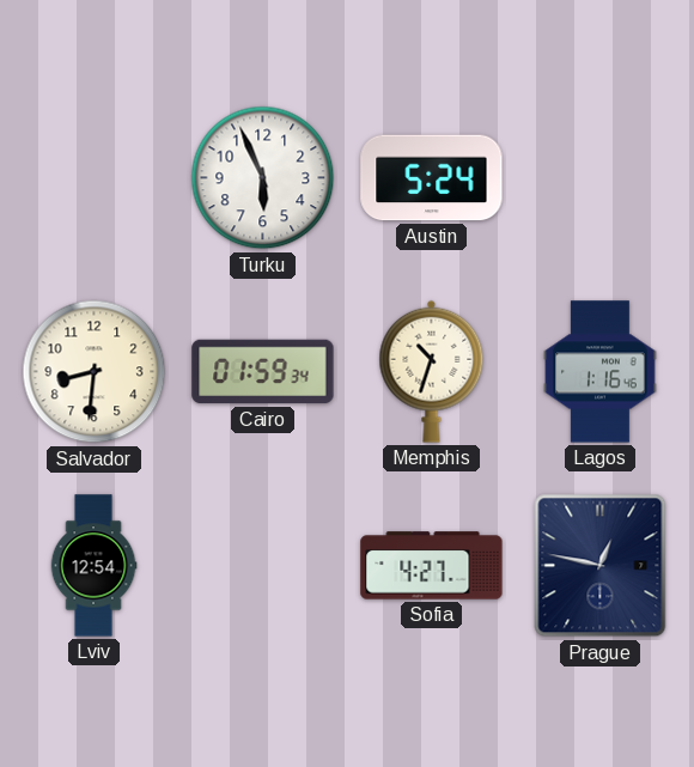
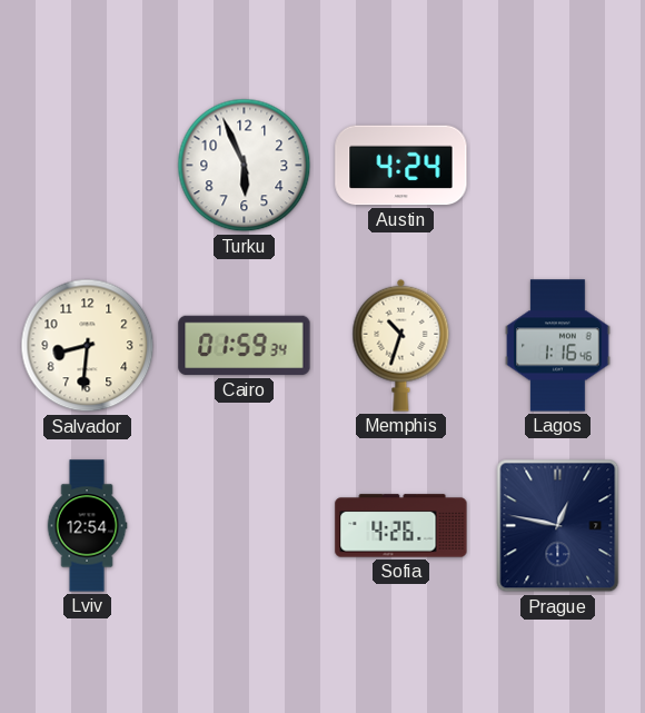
Austin: 5:24 -> 4:24 (401, 166)
Sofia: 4:27 -> 4:26 (401, 526)
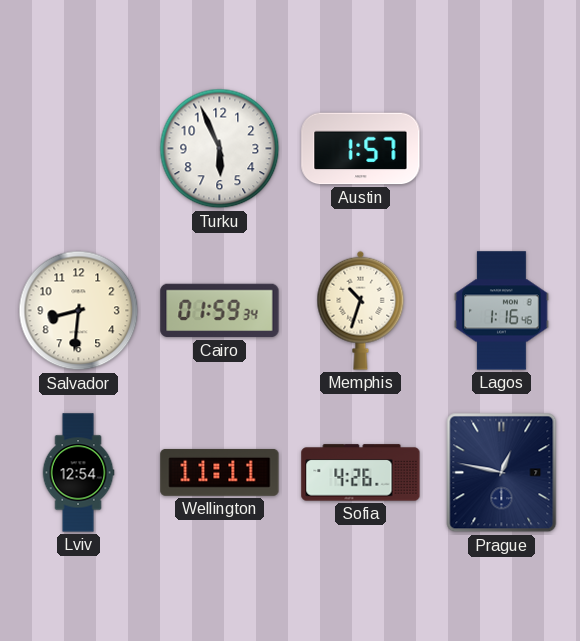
Austin: 4:24 -> 1:57 (361, 149)
Wellington: none -> 11:11 (220, 472)
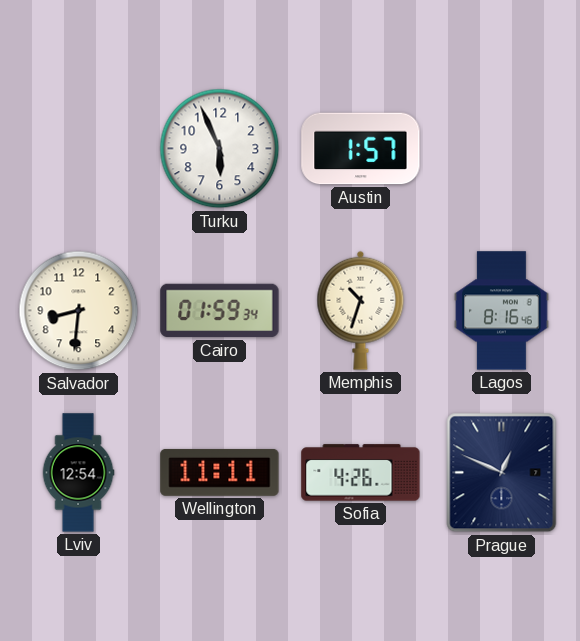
Lagos: 1:16 -> 8:16 (502, 311)
Prague: 12:47 -> 12:49 (502, 473)
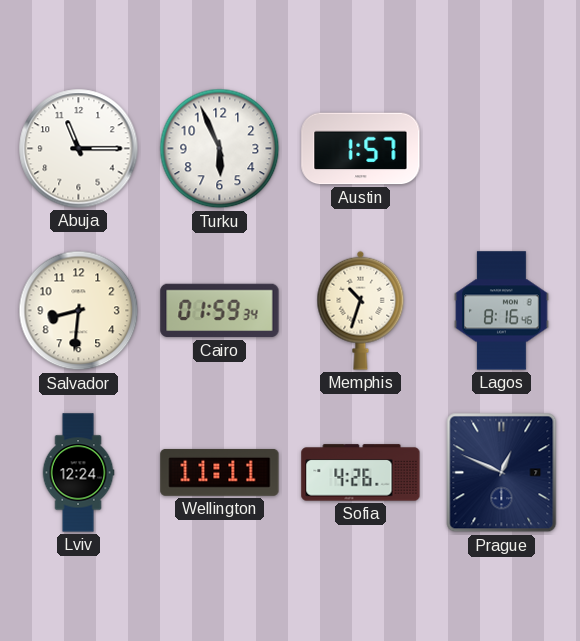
Abuja: none -> 11:15 (79, 149)
Lviv: 12:54 -> 12:24 (78, 473)
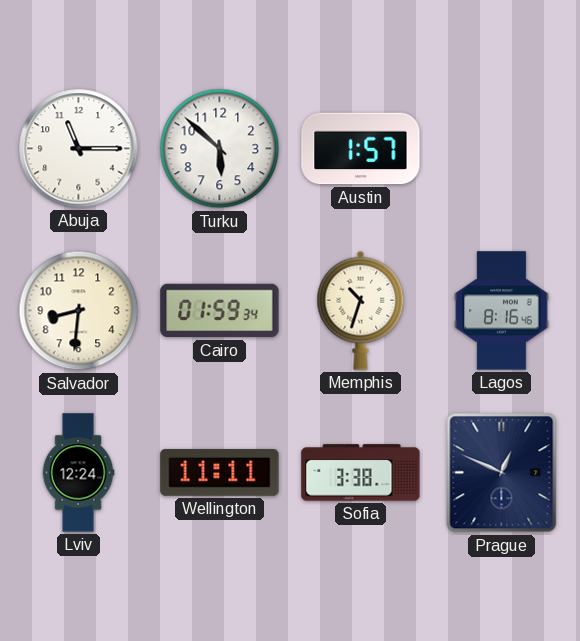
Turku: 5:56 -> 5:52 (220, 149)
Sofia: 4:26 -> 3:38 (361, 473)
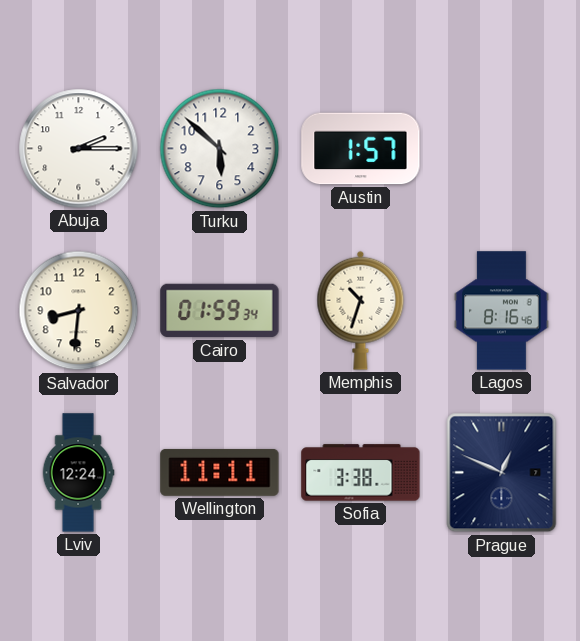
Abuja: 11:15 -> 2:15 (79, 149)
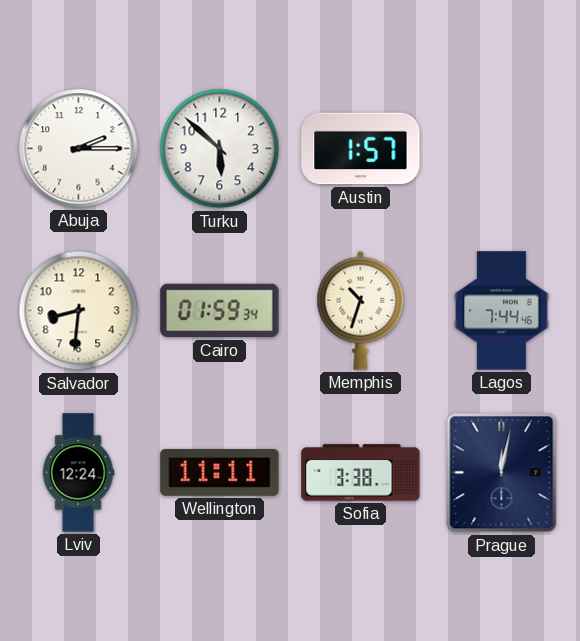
Lagos: 8:16 -> 7:44 (502, 311)
Prague: 12:49 -> 12:02 (502, 473)
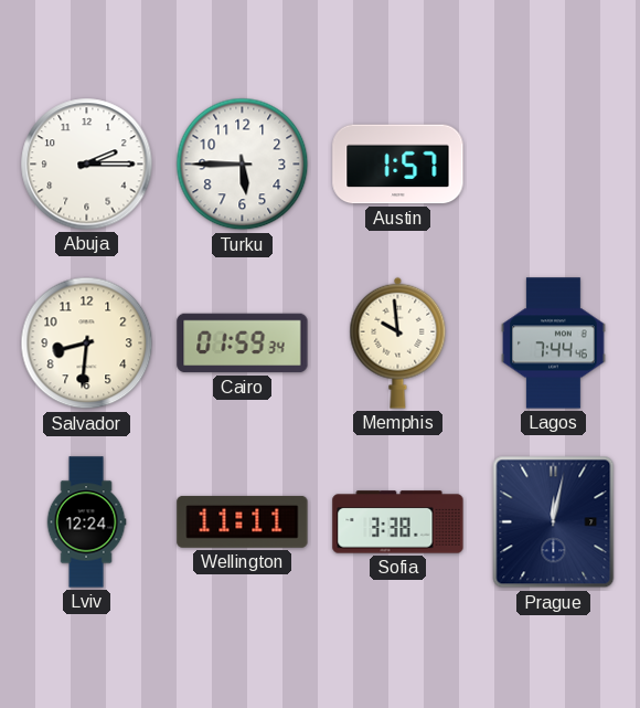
Turku: 5:52 -> 5:45 (243, 165)
Memphis: 10:33 -> 9:59 (398, 342)
